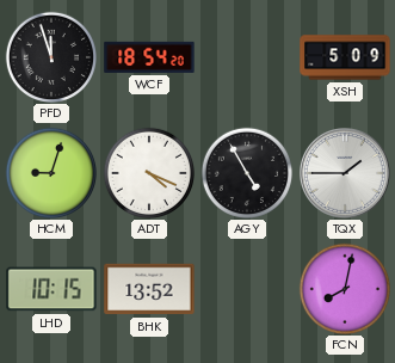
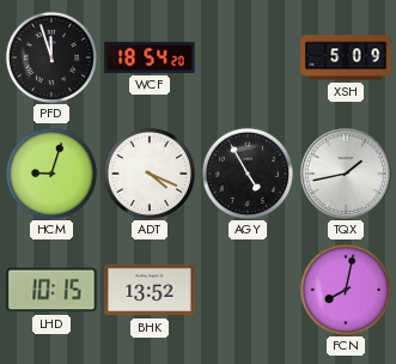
TQX: 1:45 -> 1:43 (347, 175)
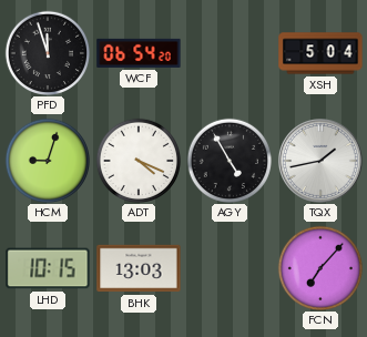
WCF: 18:54 -> 06:54 (139, 53)
XSH: 5:09 -> 5:04 (320, 53)
BHK: 13:52 -> 13:03 (139, 268)
FCN: 8:02 -> 7:07 (319, 267)
